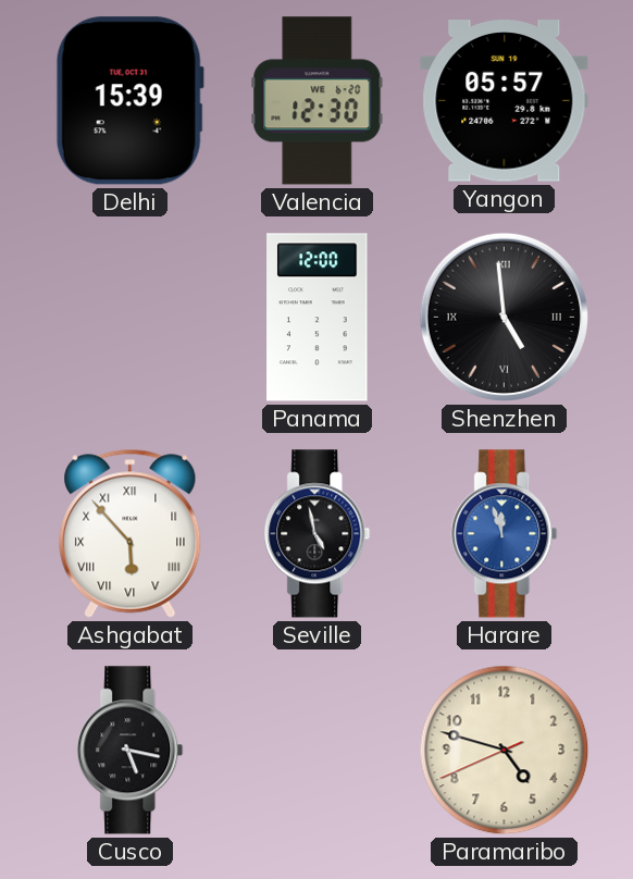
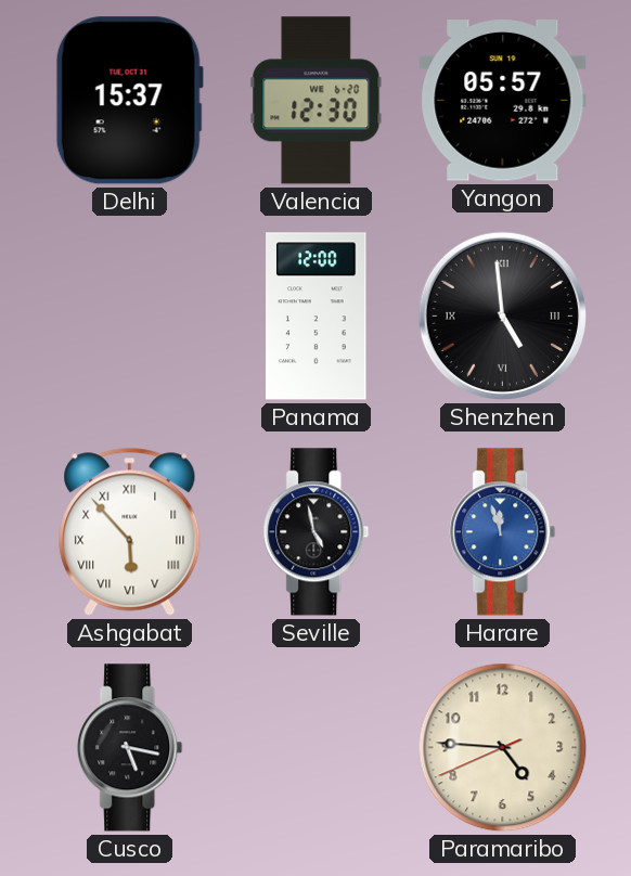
Delhi: 15:39 -> 15:37 (129, 101)
Paramaribo: 4:47 -> 4:45 (503, 748)
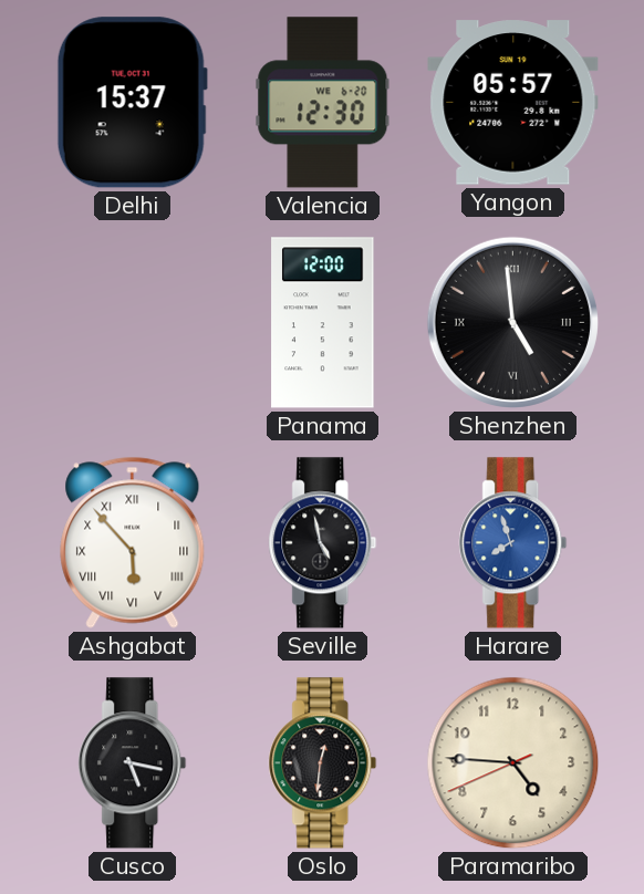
Harare: 11:57 -> 7:57 (513, 543)
Oslo: none -> 12:31 (323, 763)
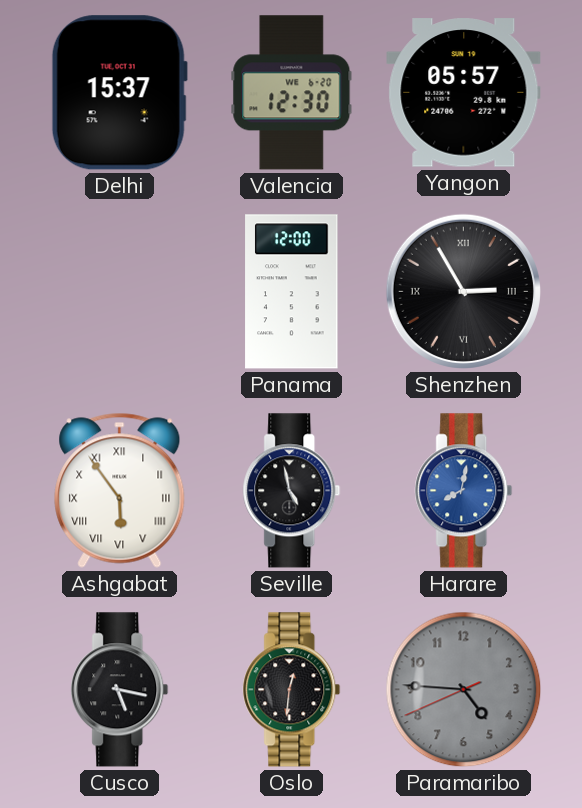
Shenzhen: 4:59 -> 2:55 (463, 291)
Ashgabat: 5:53 -> 5:54 (120, 490)
Harare: 7:57 -> 8:02 (464, 491)
Paramaribo dial: cream -> grey (464, 690)
